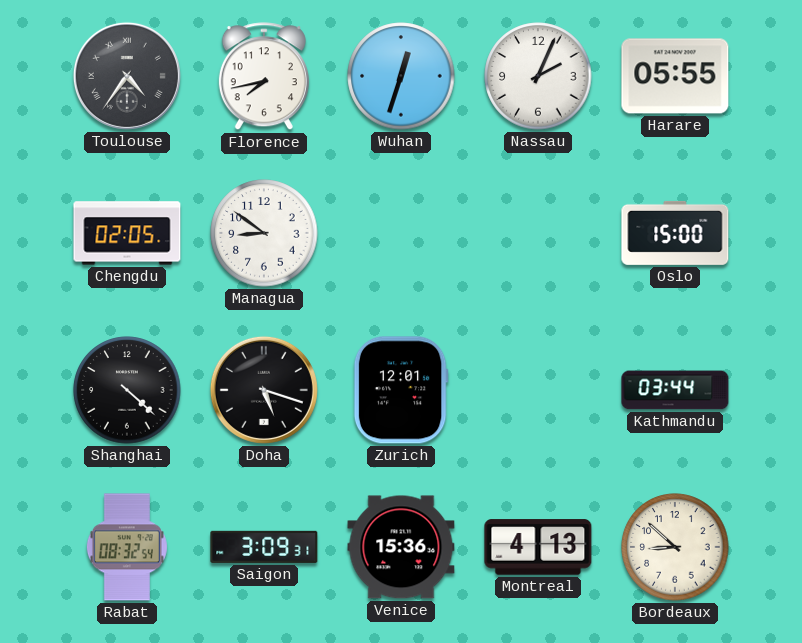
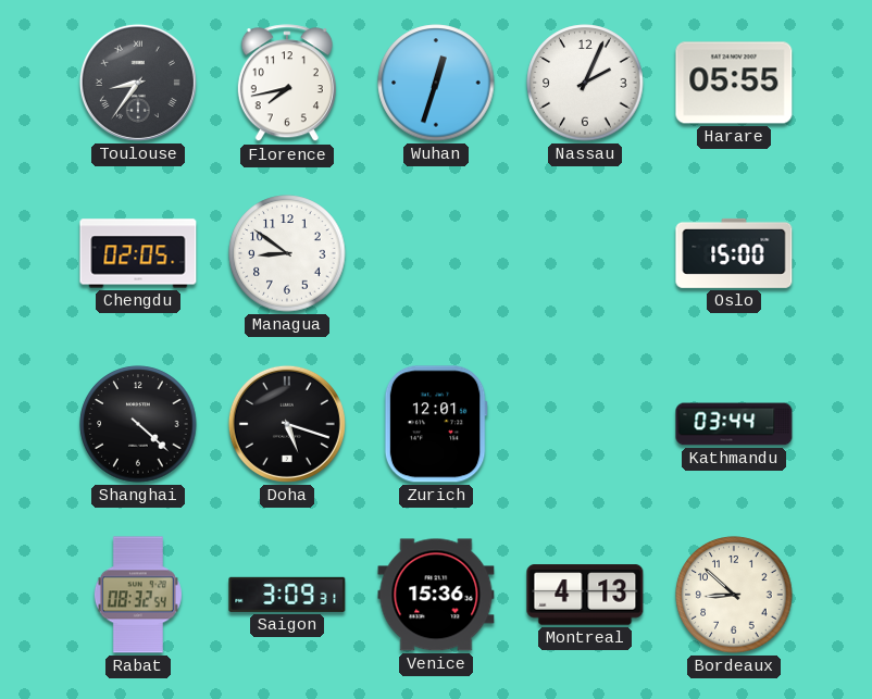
Toulouse: 4:36 -> 8:36 (138, 83)
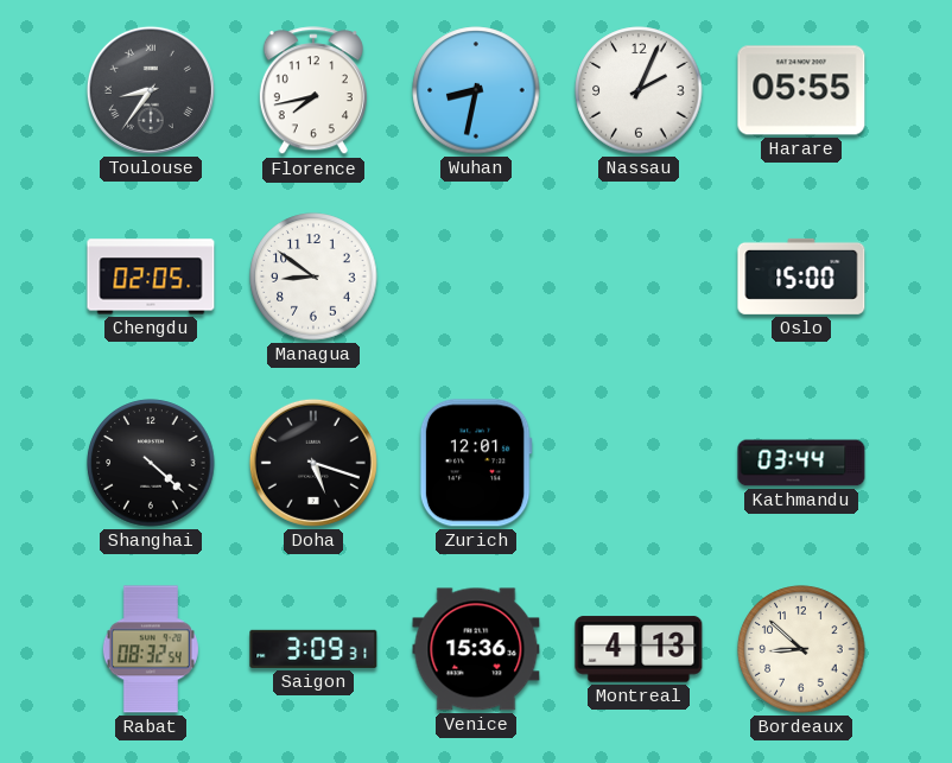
Wuhan: 12:33 -> 8:32 (476, 90)
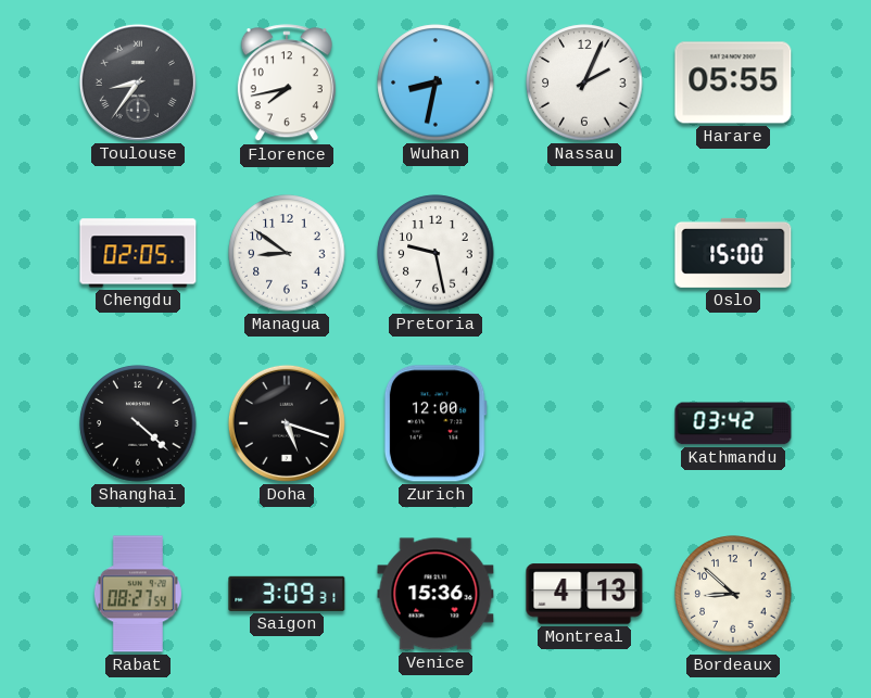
Pretoria: none -> 9:28 (435, 253)
Zurich: 12:01 -> 12:00 (435, 423)
Kathmandu: 03:44 -> 03:42 (733, 423)
Rabat: 08:32 -> 08:27 (138, 594)
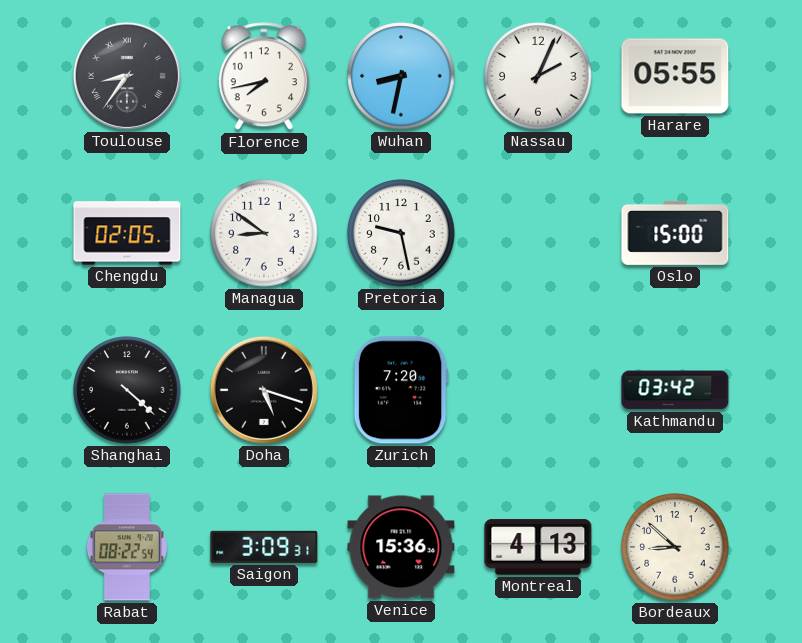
Zurich: 12:00 -> 7:20 (401, 390)
Rabat: 08:27 -> 08:22 (127, 547)
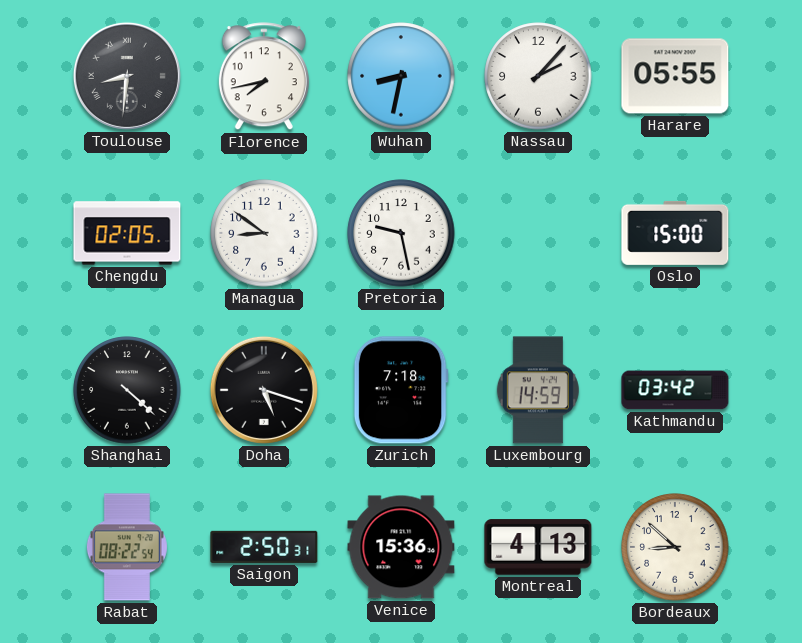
Toulouse: 8:36 -> 8:31 (127, 76)
Nassau: 2:04 -> 2:07 (538, 76)
Zurich: 7:20 -> 7:18 (401, 390)
Luxembourg: none -> 14:59 (538, 390)
Saigon: 3:09 -> 2:50 (264, 547)
